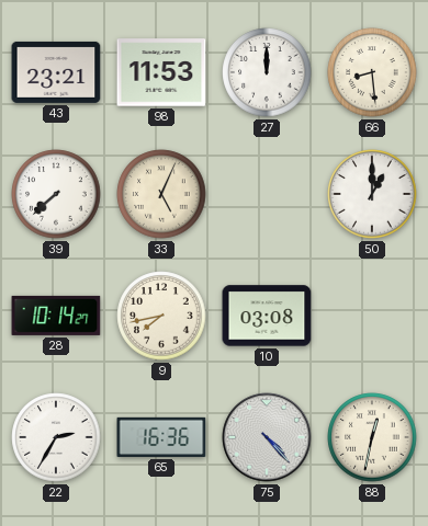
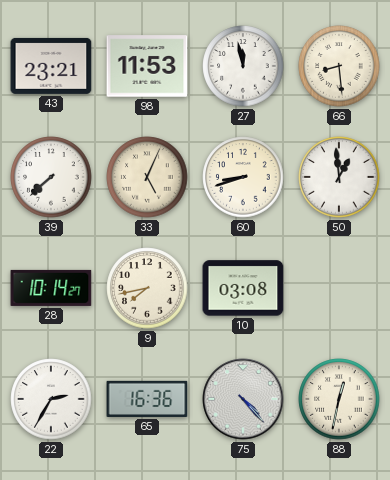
27: 12:00 -> 11:58 (243, 66)
60: none -> 8:42 (243, 177)
50: 1:00 -> 12:59 (339, 177)
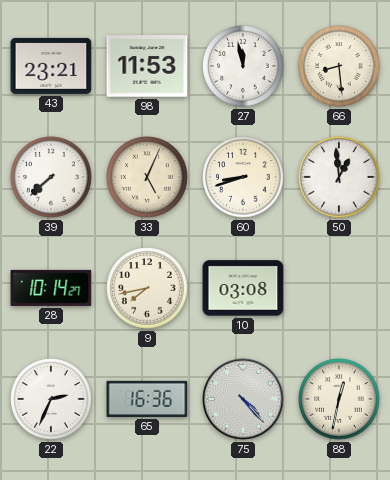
22: 2:35 -> 2:34 (51, 399)
